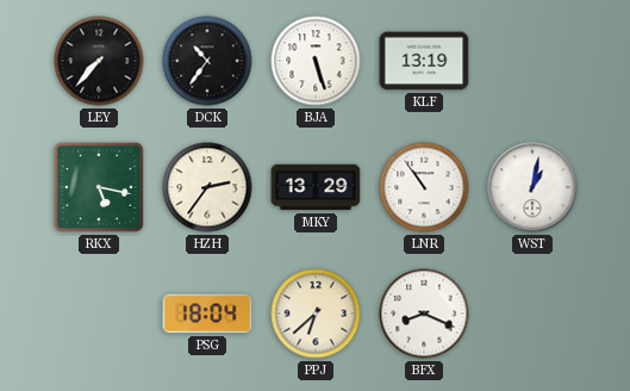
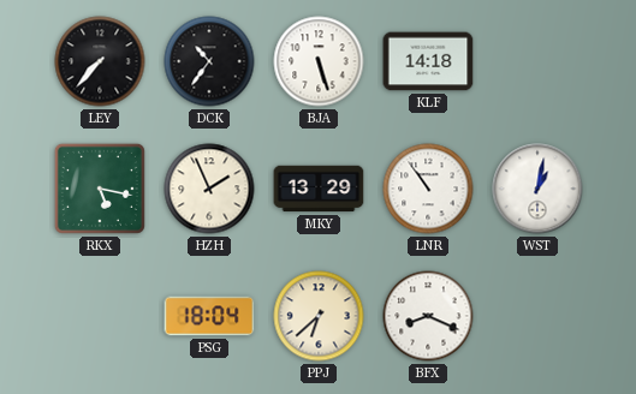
KLF: 13:19 -> 14:18 (428, 61)
HZH: 2:36 -> 1:56 (209, 189)
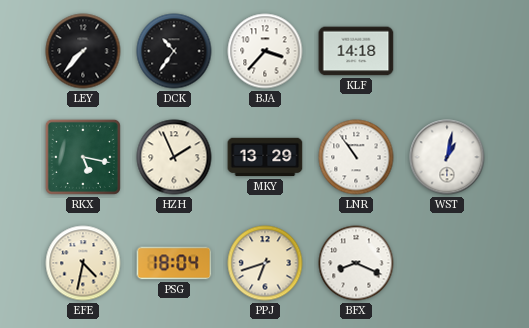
BJA: 5:27 -> 3:37 (265, 51)
EFE: none -> 4:32 (83, 263)
PPJ: 6:38 -> 6:42 (265, 263)
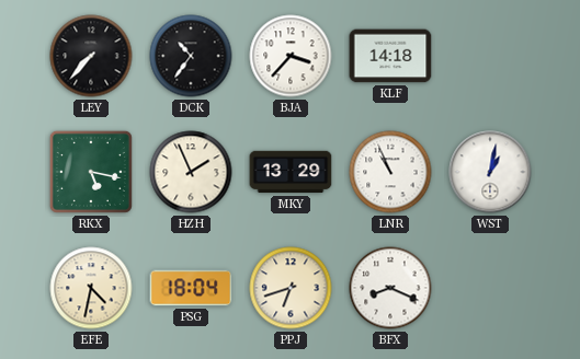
LNR: 10:54 -> 10:56 (390, 172)
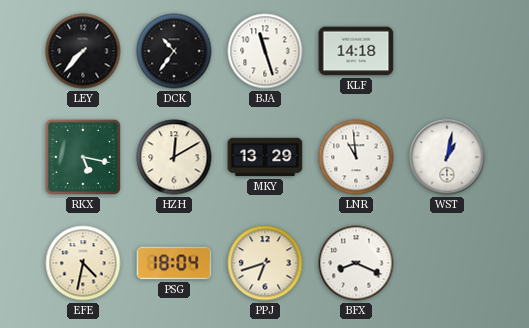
BJA: 3:37 -> 11:27 (265, 51)
HZH: 1:56 -> 12:10 (174, 157)
LNR: 10:56 -> 10:59 (356, 157)
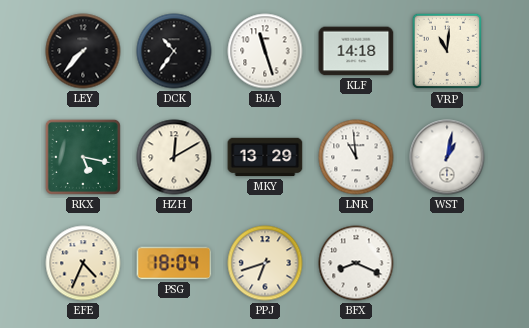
VRP: none -> 11:01 (447, 51)
EFE: 4:32 -> 4:34 (83, 263)
